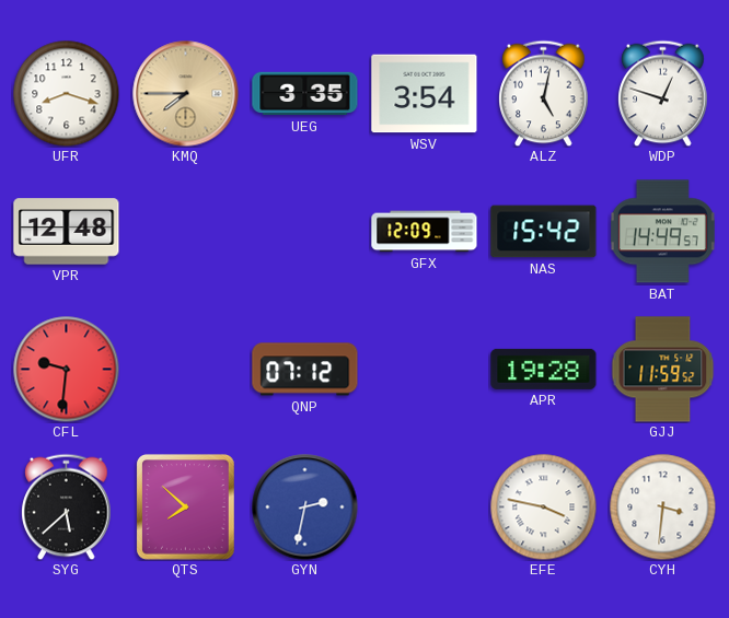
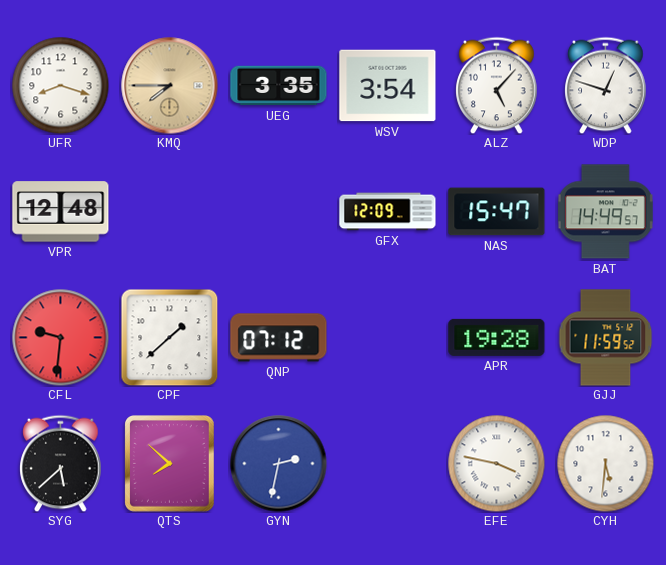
ALZ: 5:02 -> 5:07 (497, 85)
NAS: 15:42 -> 15:47 (497, 212)
CPF: none -> 1:38 (169, 337)
CYH: 3:31 -> 5:31 (605, 463)
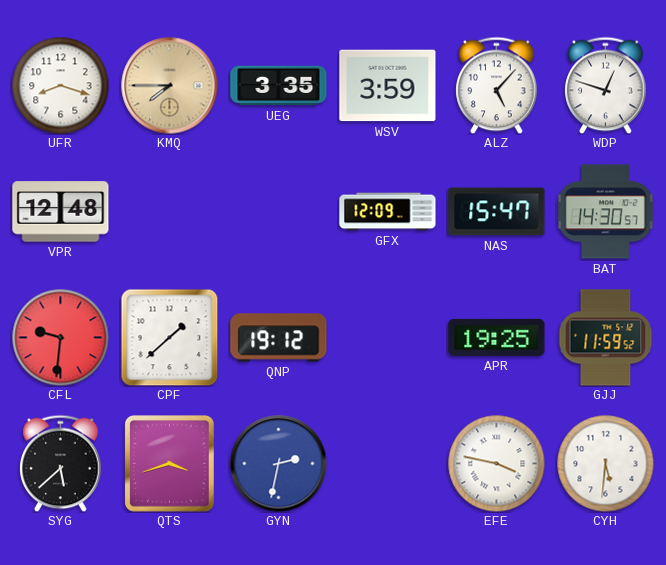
WSV: 3:54 -> 3:59 (388, 86)
BAT: 14:49 -> 14:30 (605, 212)
QNP: 07:12 -> 19:12 (279, 338)
APR: 19:28 -> 19:25 (497, 337)
QTS: 7:52 -> 3:42 (170, 464)
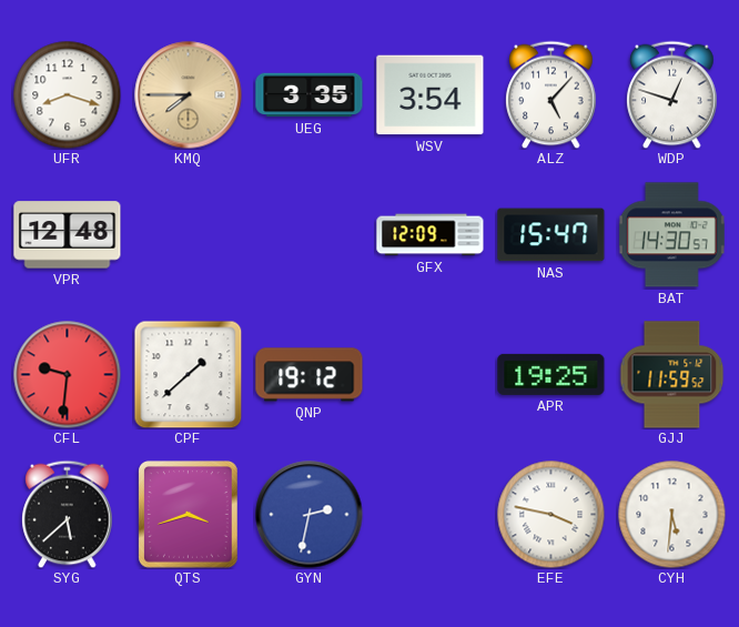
WSV: 3:59 -> 3:54 (431, 95)
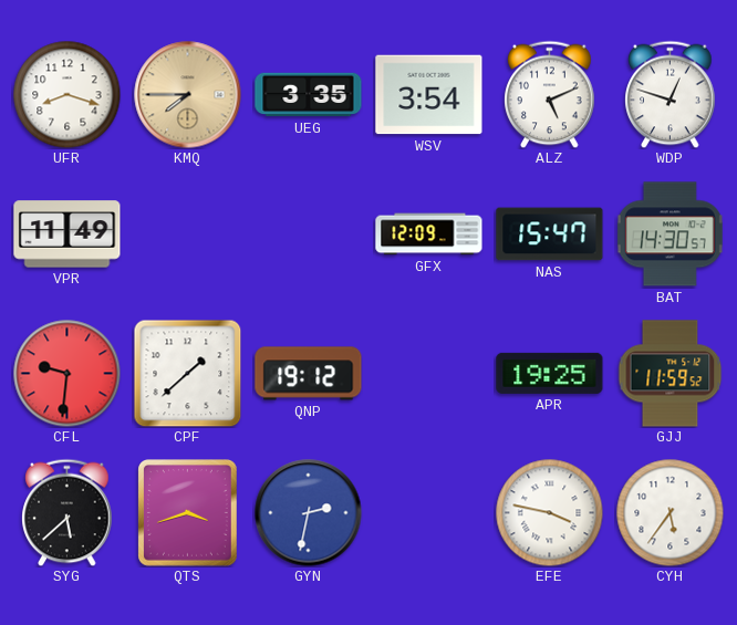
ALZ: 5:07 -> 5:11 (550, 94)
VPR: 12:48 -> 11:49 (68, 235)
CYH: 5:31 -> 5:36 (669, 512)
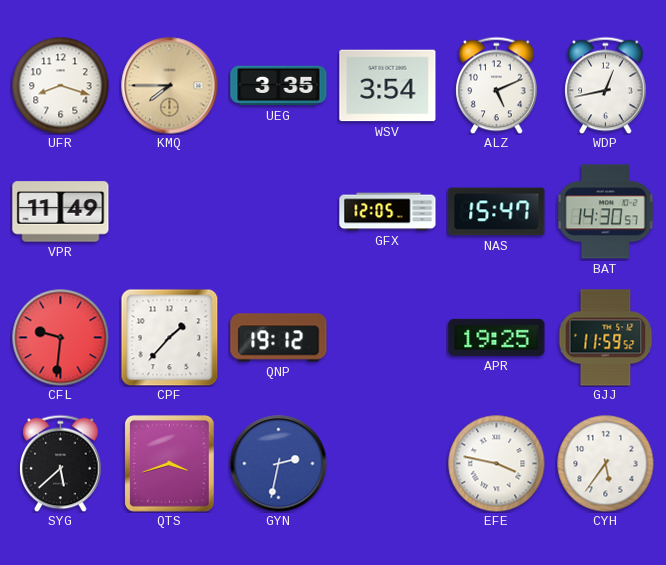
WDP: 12:48 -> 12:43 (606, 85)
GFX: 12:09 -> 12:05 (388, 212)
CPF: 1:38 -> 1:37 (169, 337)
